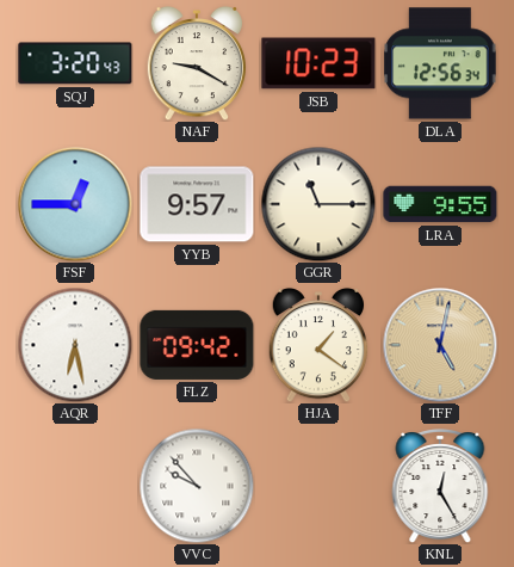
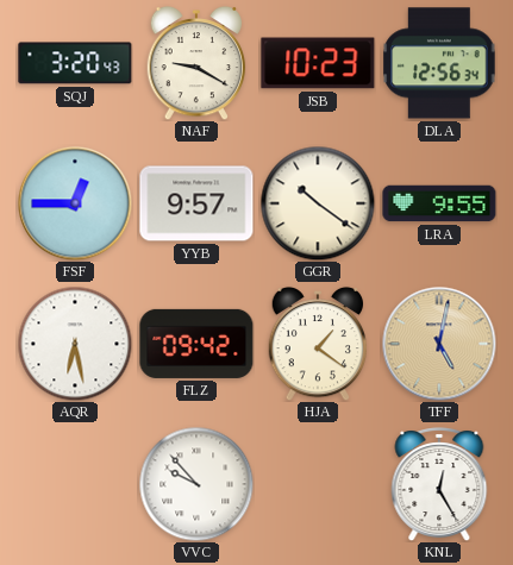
GGR: 11:15 -> 10:21 (318, 203)
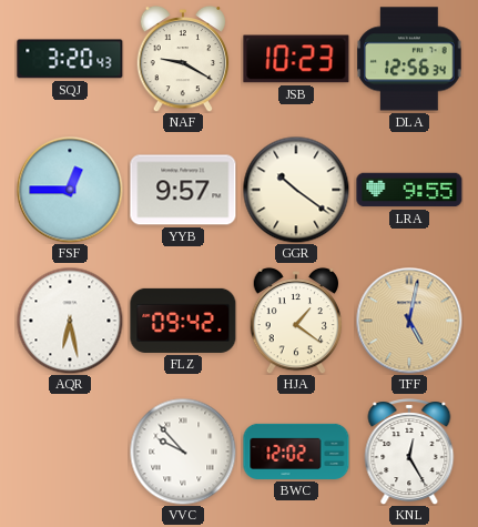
BWC: none -> 12:02 (296, 452)
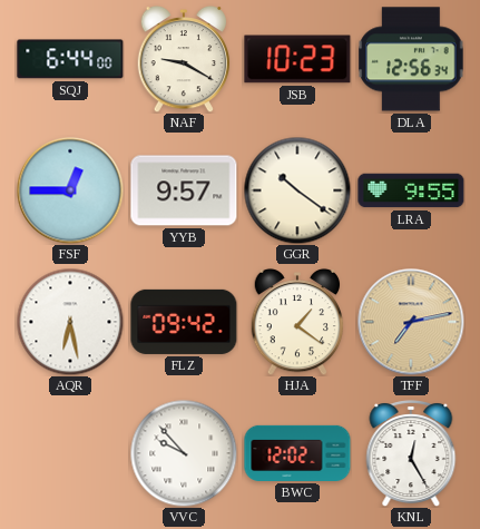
SQJ: 3:20 -> 6:44 (70, 59)
TFF: 5:02 -> 7:13 (411, 322)
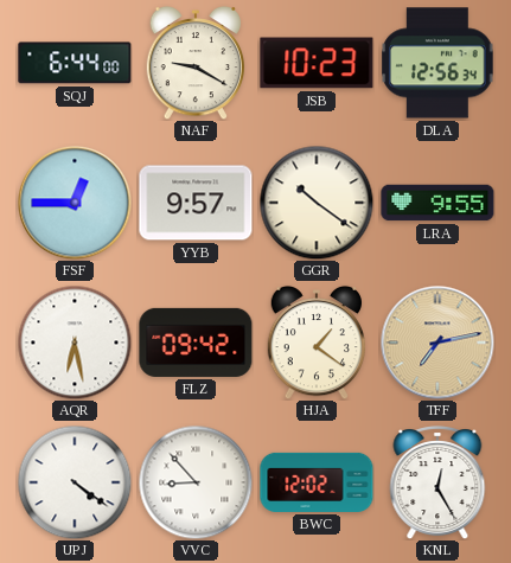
UPJ: none -> 4:21 (75, 482)
VVC: 9:53 -> 8:53 (196, 482)
